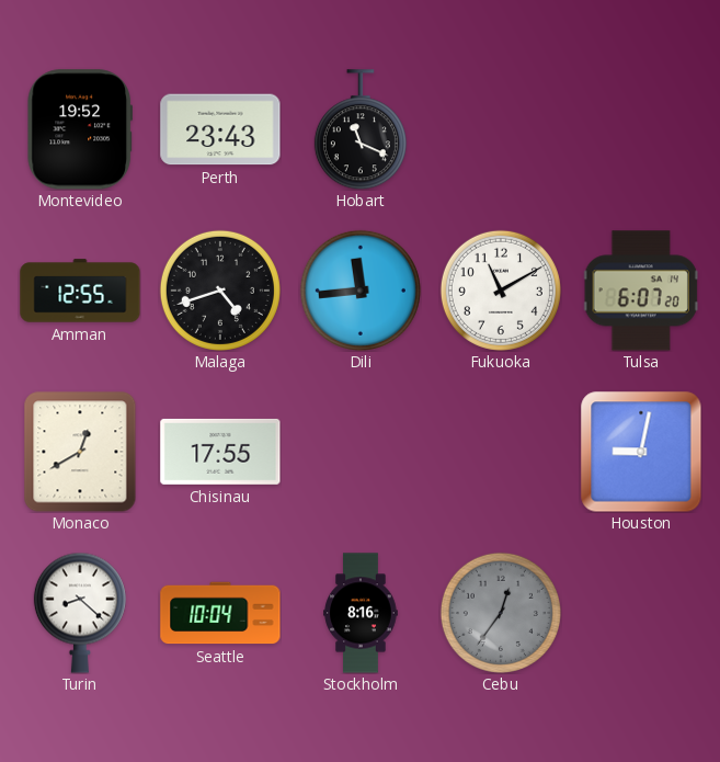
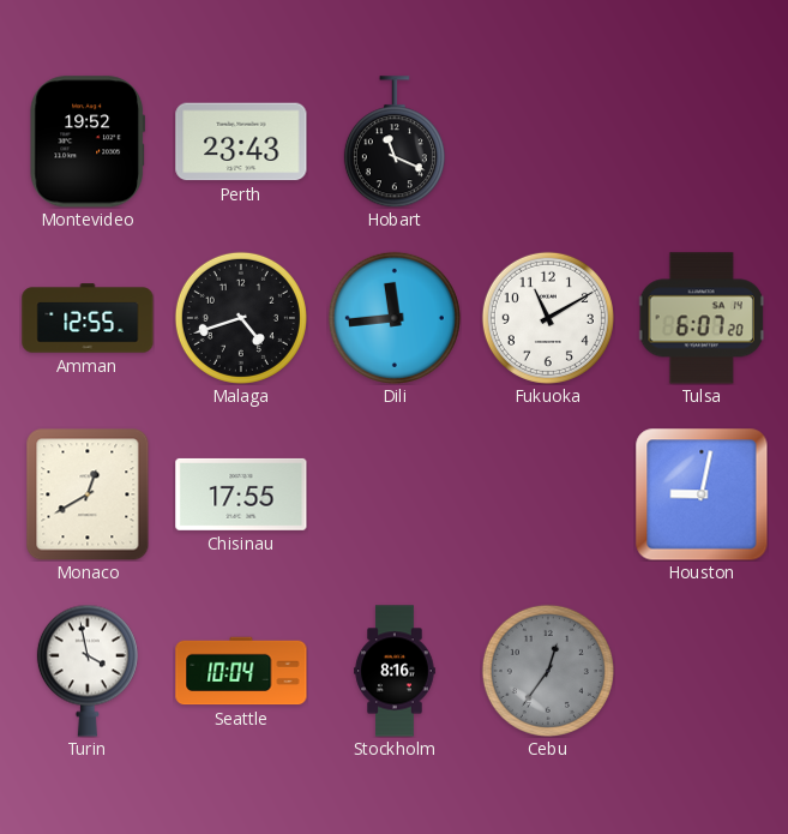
Turin: 8:22 -> 3:58 (88, 671)
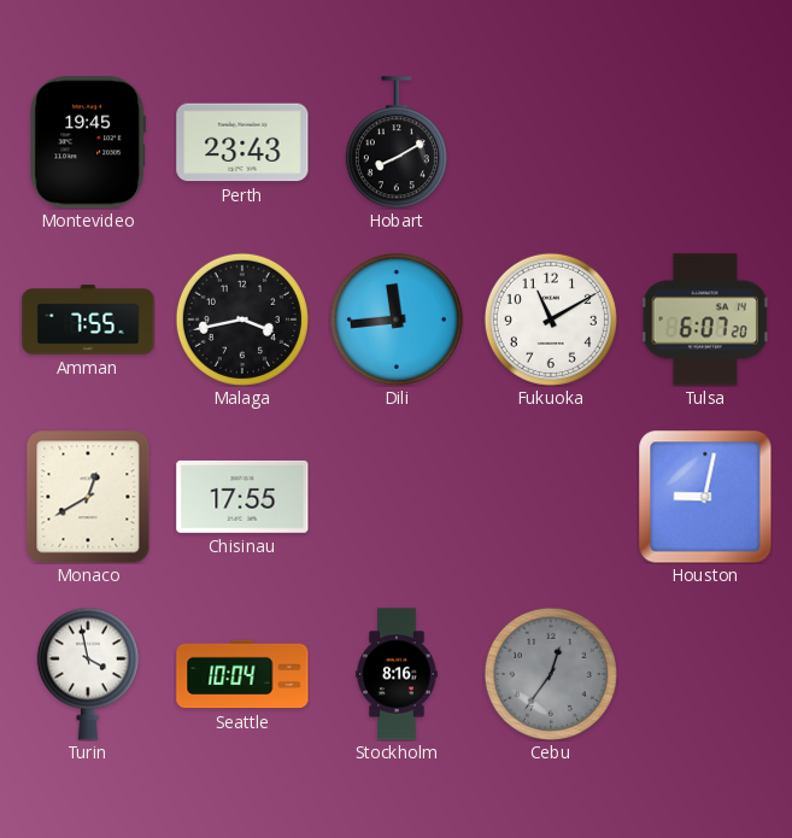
Montevideo: 19:52 -> 19:45 (87, 142)
Hobart: 11:19 -> 8:10 (397, 142)
Amman: 12:55 -> 7:55 (88, 320)
Malaga: 4:42 -> 3:43 (242, 320)
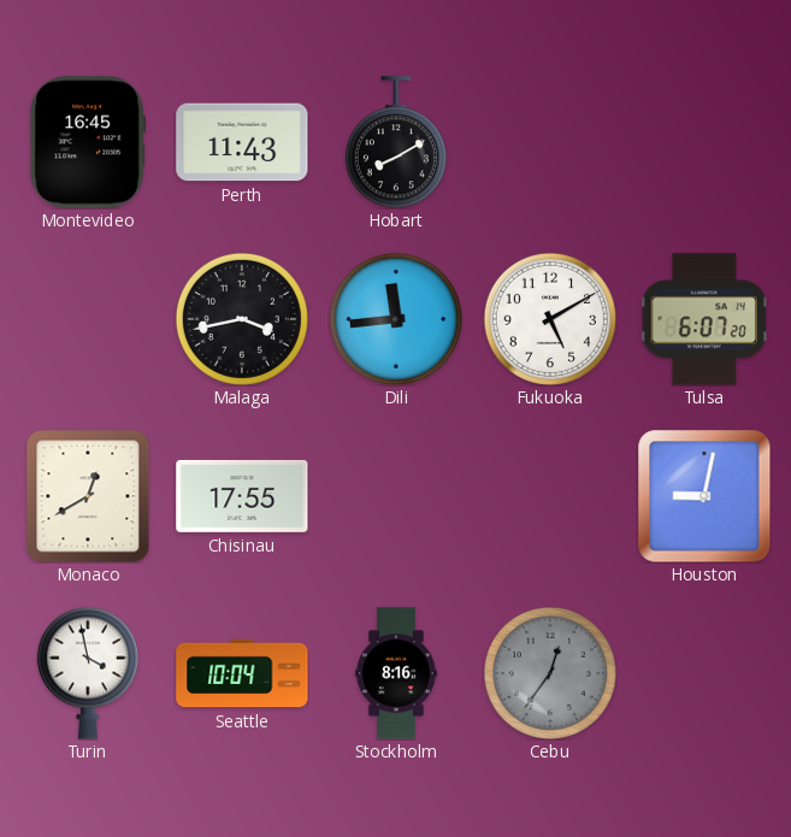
Montevideo: 19:45 -> 16:45 (87, 142)
Perth: 23:43 -> 11:43 (242, 142)
Amman: 7:55 -> none (88, 320)
Fukuoka: 11:10 -> 5:10 (550, 319)
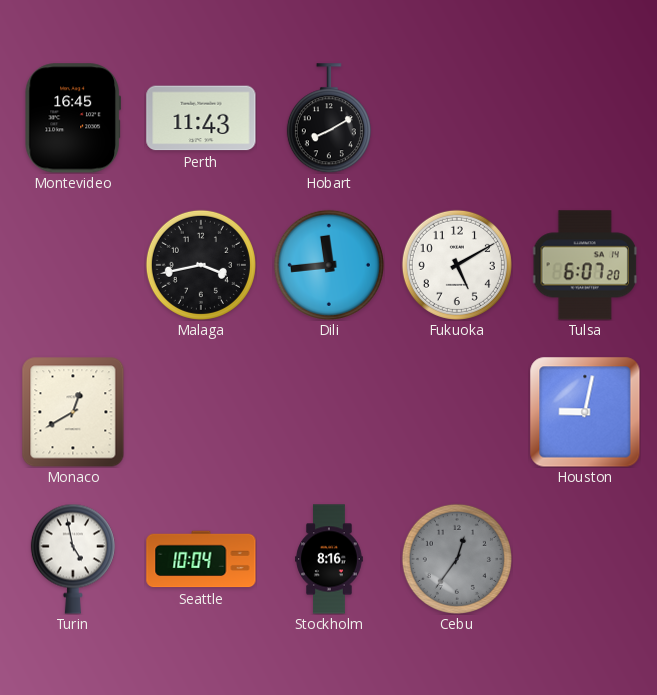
Chisinau: 17:55 -> none (242, 496)
Turin: 3:58 -> 4:58 (73, 559)
